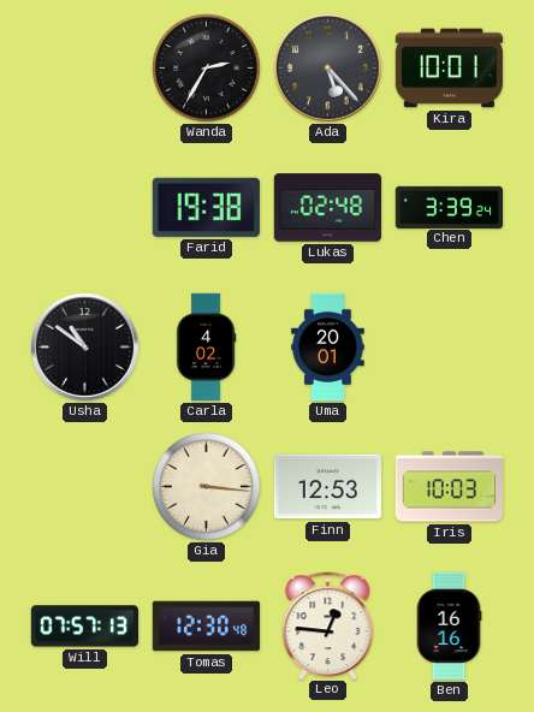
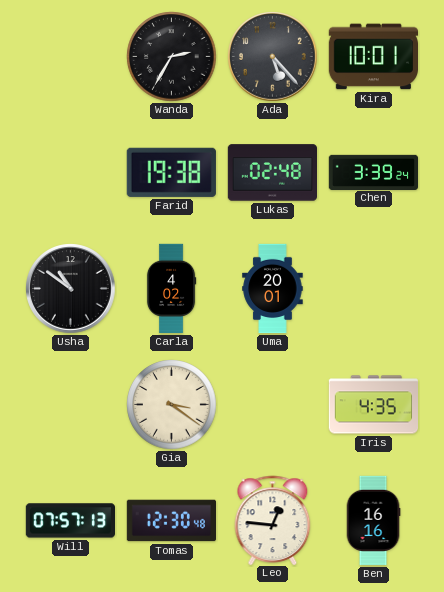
Gia: 3:16 -> 3:21 (172, 405)
Finn: 12:53 -> none (327, 487)
Iris: 10:03 -> 4:35 (373, 405)
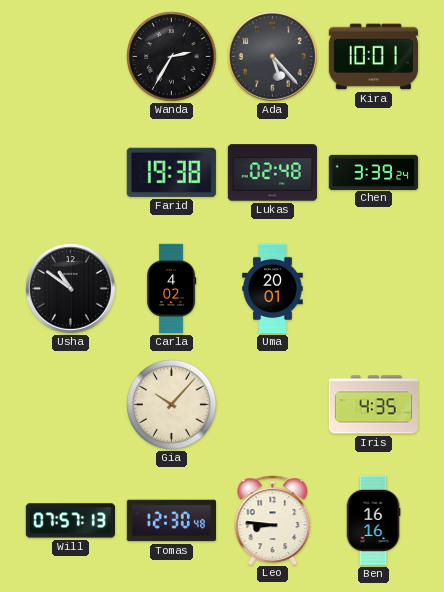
Gia: 3:21 -> 10:07 (172, 405)
Leo: 12:46 -> 8:46 (273, 520)
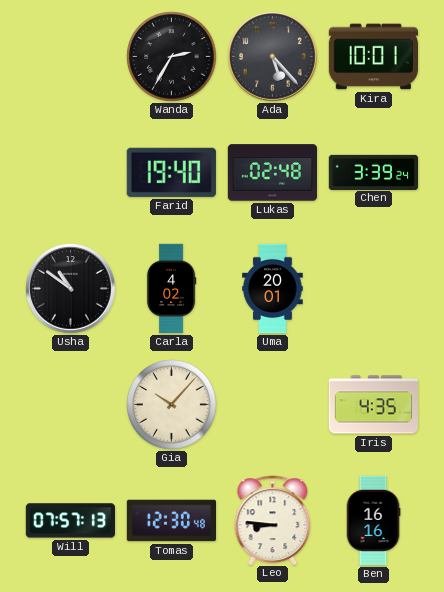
Farid: 19:38 -> 19:40 (171, 172)
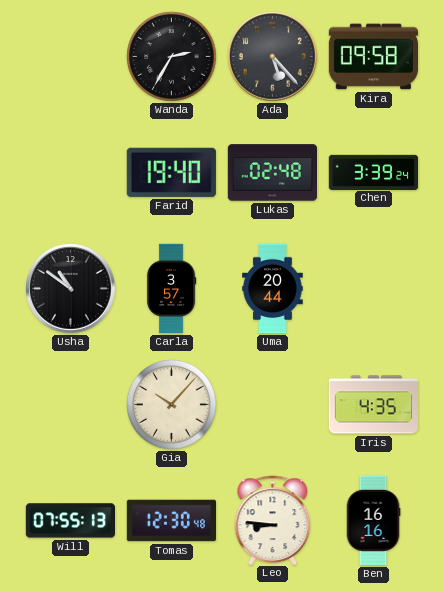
Kira: 10:01 -> 09:58 (373, 57)
Carla: 4:02 -> 3:57 (171, 289)
Uma: 20:01 -> 20:44 (273, 289)
Will: 07:57 -> 07:55 (70, 521)
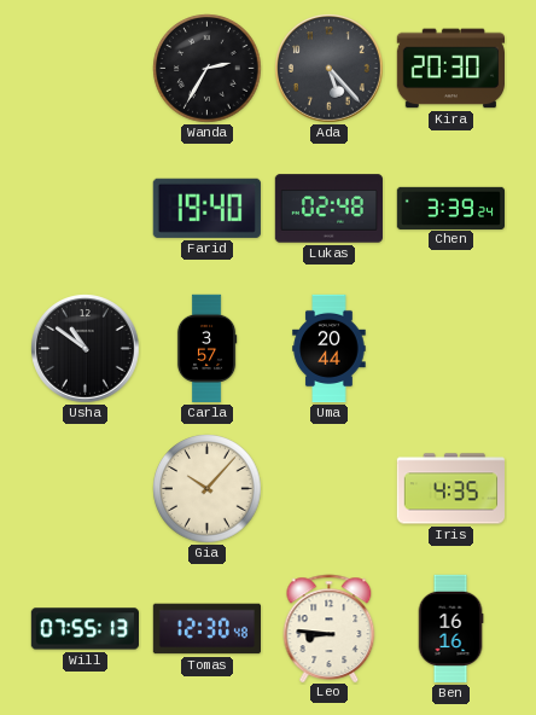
Kira: 09:58 -> 20:30 (450, 69)
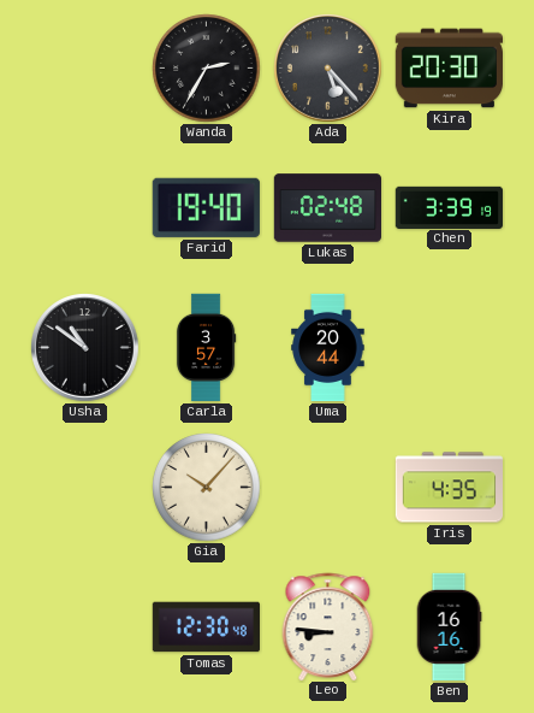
Chen: 3:39:24 -> 3:39:19 (450, 207)
Will: 07:55 -> none (85, 629)
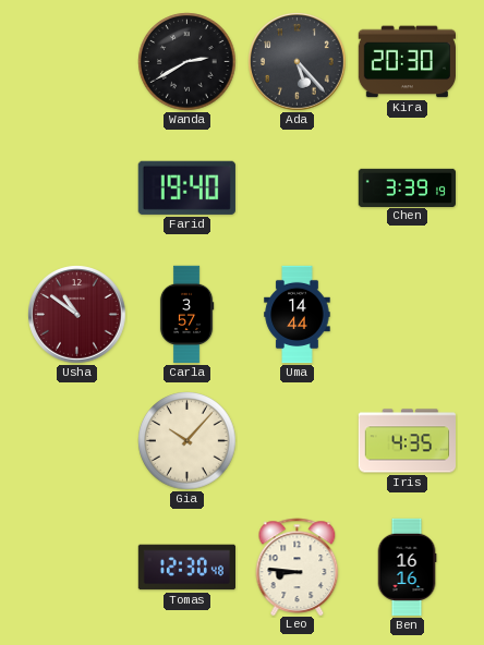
Wanda: 2:35 -> 2:40 (187, 62)
Lukas: 02:48 -> none (328, 208)
Usha dial: black -> burgundy (77, 315)
Uma: 20:44 -> 14:44 (298, 315)
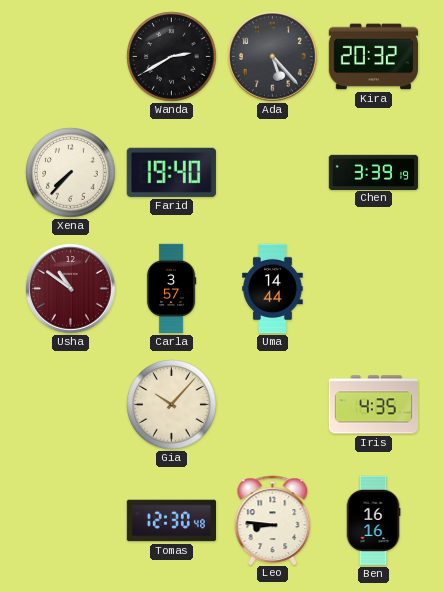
Kira: 20:30 -> 20:32 (373, 57)
Xena: none -> 7:37 (71, 173)
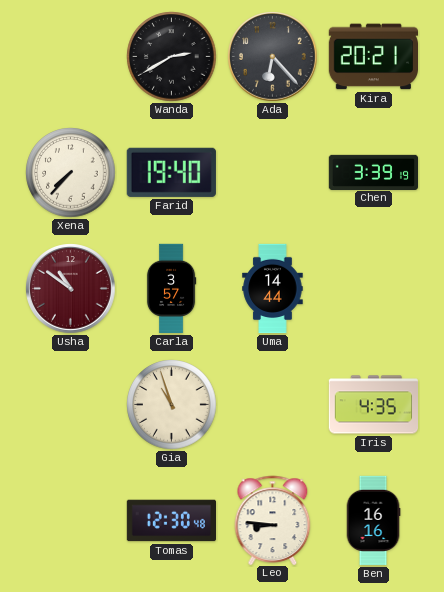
Ada: 5:23 -> 6:23 (273, 57)
Kira: 20:32 -> 20:21 (373, 57)
Gia: 10:07 -> 10:57 (172, 405)
